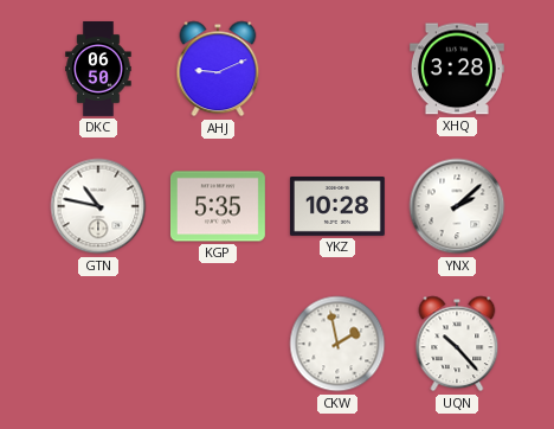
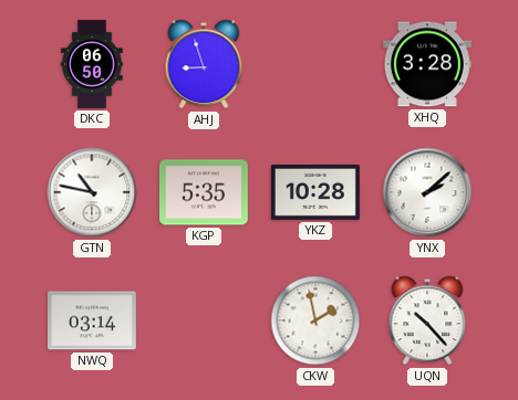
AHJ: 9:11 -> 8:57 (204, 64)
NWQ: none -> 03:14 (92, 320)
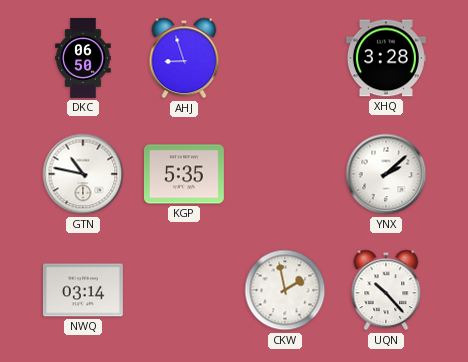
YKZ: 10:28 -> none (315, 193)
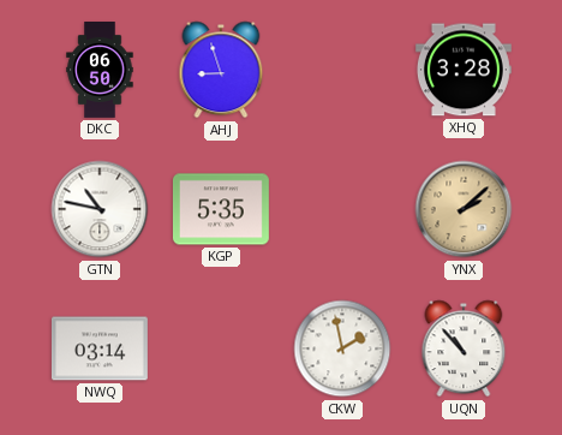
YNX dial: white -> champagne (464, 209)
UQN: 10:23 -> 10:53 (464, 348)
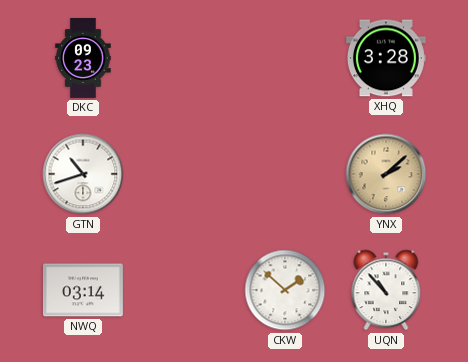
DKC: 06:50 -> 09:23 (83, 59)
AHJ: 8:57 -> none (221, 70)
GTN: 10:47 -> 10:42 (83, 174)
KGP: 5:35 -> none (221, 209)
CKW: 1:58 -> 1:52 (285, 290)
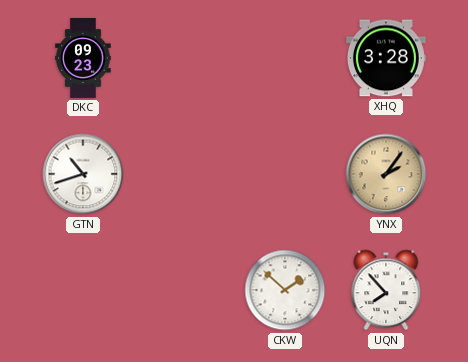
YNX: 2:08 -> 2:06 (386, 174)
NWQ: 03:14 -> none (83, 290)
UQN: 10:53 -> 7:53 (386, 290)
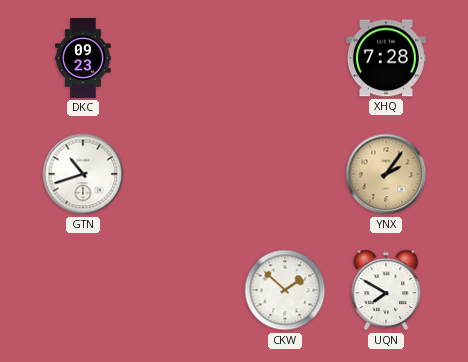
XHQ: 3:28 -> 7:28 (386, 58)
UQN: 7:53 -> 7:50 (386, 290)
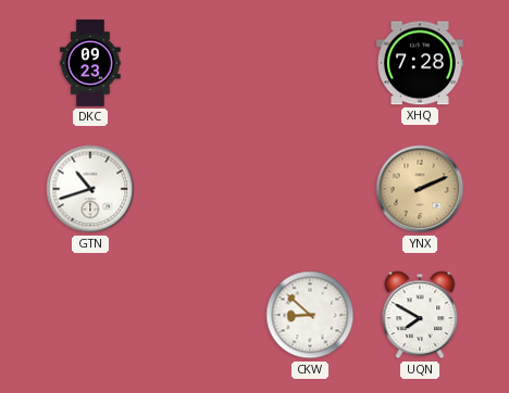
YNX: 2:06 -> 2:11 (420, 189)
CKW: 1:52 -> 8:52 (310, 315)
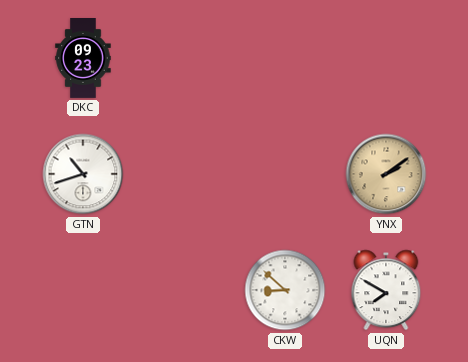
XHQ: 7:28 -> none (420, 63)
YNX: 2:11 -> 2:09 (386, 174)
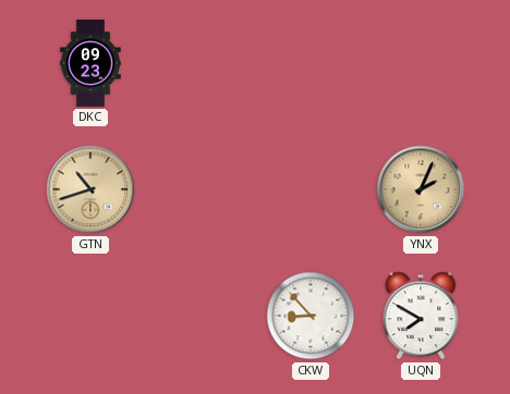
GTN dial: white -> champagne (90, 189)
YNX: 2:09 -> 2:04 (421, 189)
CKW: 8:52 -> 8:53 (311, 316)
